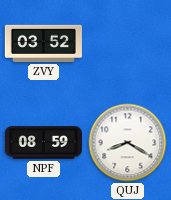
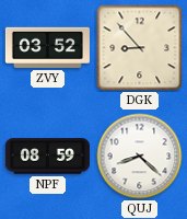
DGK: none -> 8:53 (140, 48)
QUJ: 8:20 -> 8:22 (140, 157)
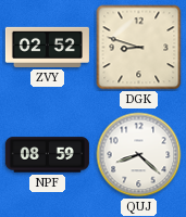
ZVY: 03:52 -> 02:52 (47, 47)
DGK: 8:53 -> 8:48 (139, 48)
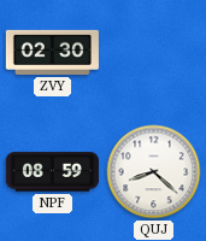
ZVY: 02:52 -> 02:30 (52, 52)
DGK: 8:48 -> none (139, 48)
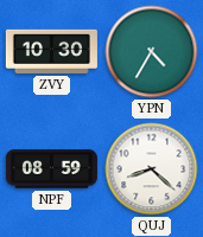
ZVY: 02:30 -> 10:30 (51, 51)
YPN: none -> 4:35 (152, 52)
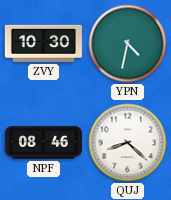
YPN: 4:35 -> 4:32 (128, 44)
NPF: 08:59 -> 08:46 (43, 143)
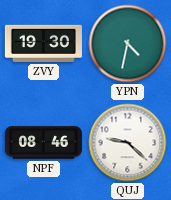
ZVY: 10:30 -> 19:30 (43, 43)
QUJ: 8:22 -> 9:22 (128, 143)
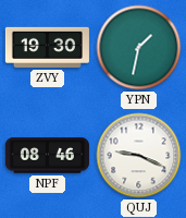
YPN: 4:32 -> 1:32 (139, 48)
QUJ: 9:22 -> 9:19 (139, 156)
